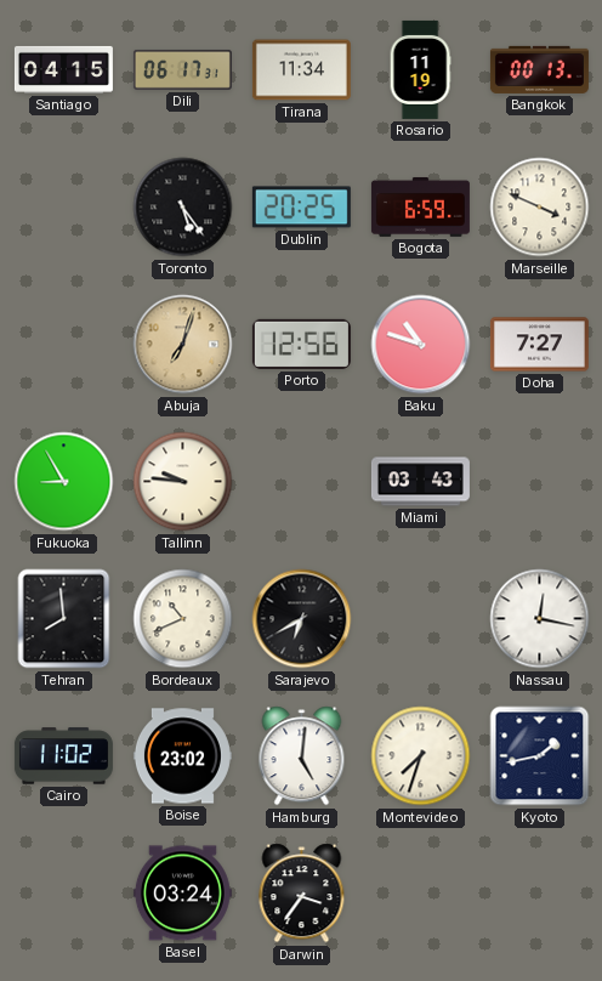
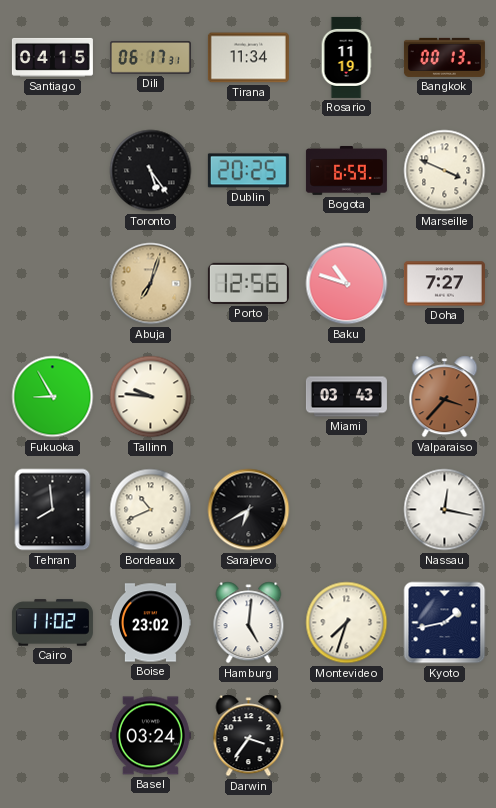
Valparaiso: none -> 3:37 (445, 397)
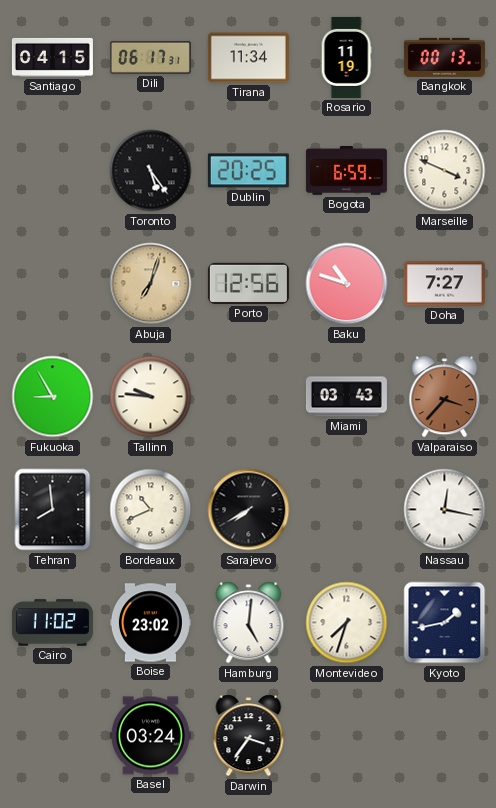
Sarajevo: 6:40 -> 7:40 (249, 510)
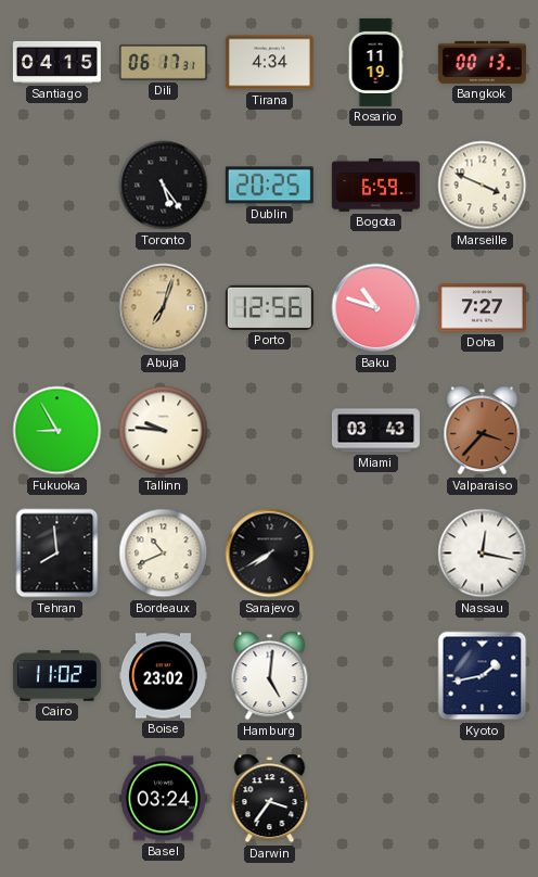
Tirana: 11:34 -> 4:34 (269, 63)
Montevideo: 7:33 -> none (347, 623)
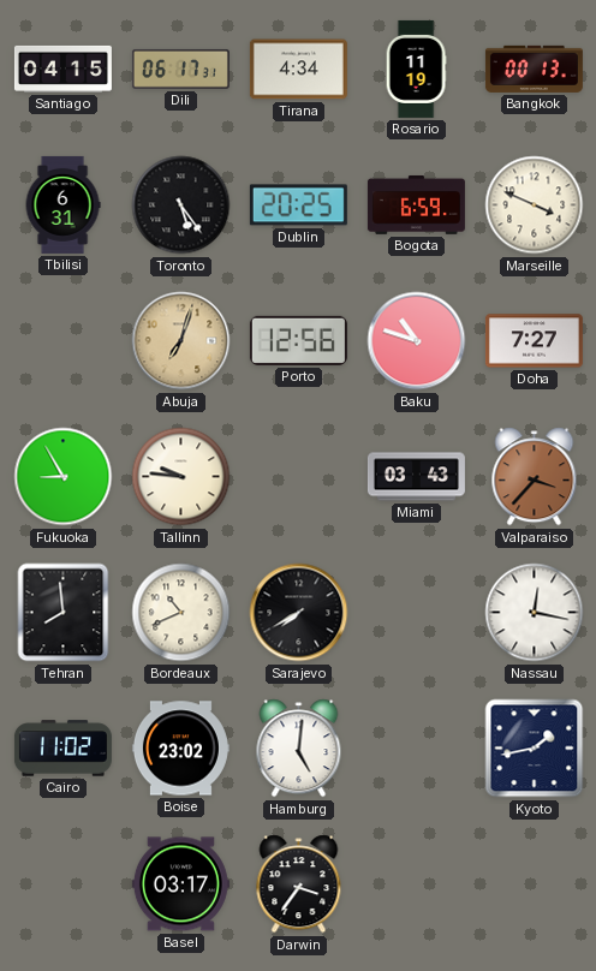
Tbilisi: none -> 6:31 (62, 204)
Basel: 03:24 -> 03:17 (180, 884)
